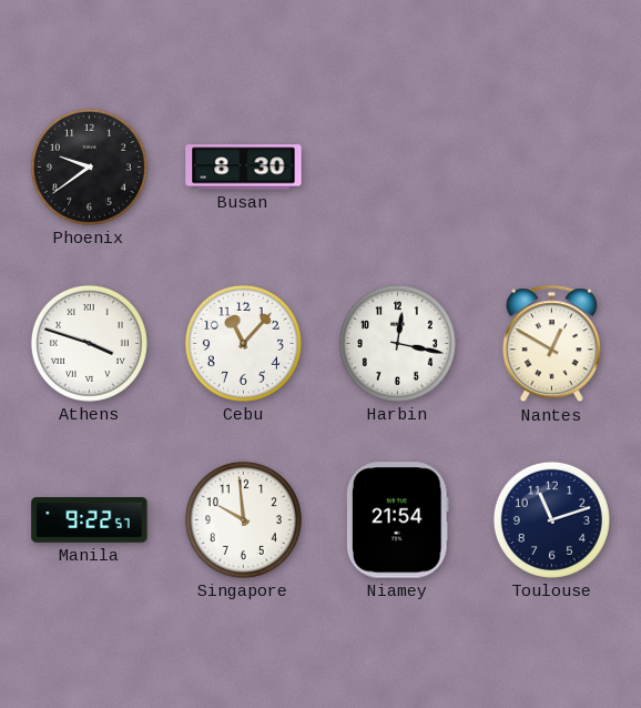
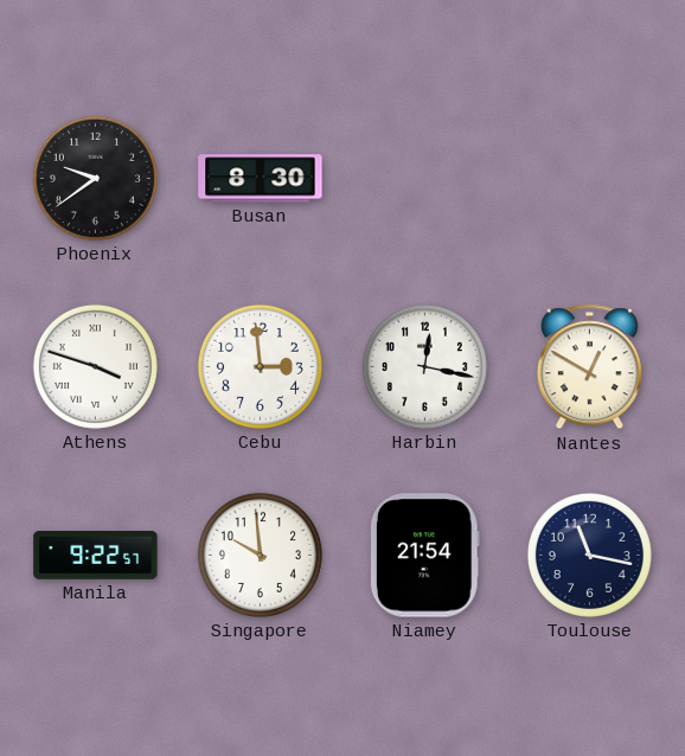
Cebu: 11:07 -> 2:59 (260, 366)
Toulouse: 11:12 -> 11:17 (589, 555)
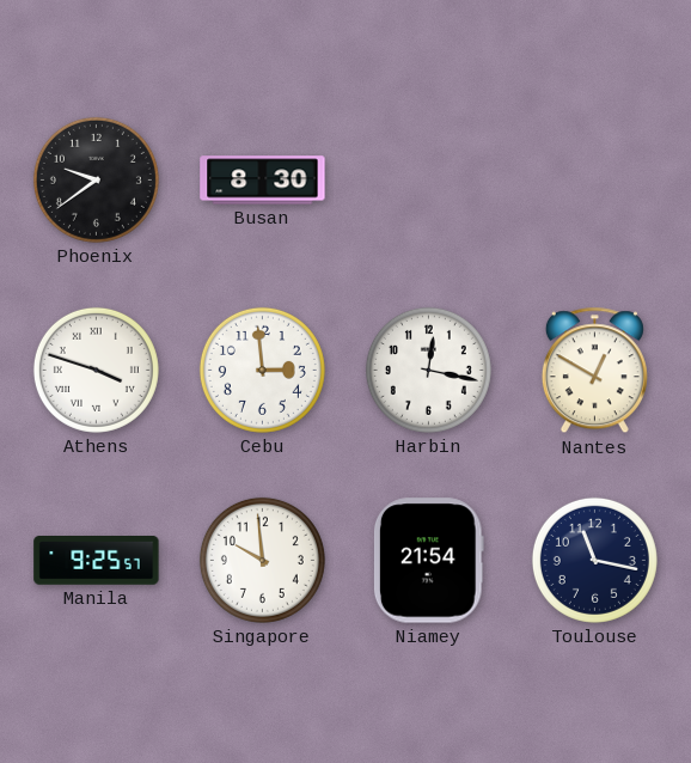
Manila: 9:22 -> 9:25 (97, 561)
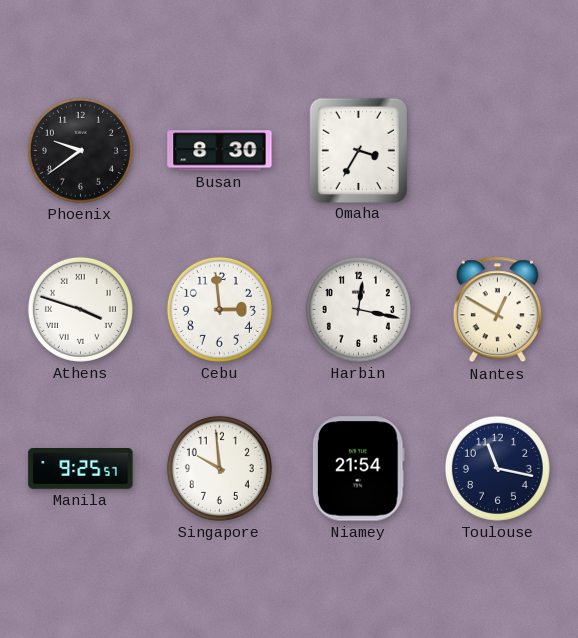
Omaha: none -> 3:35 (358, 150)
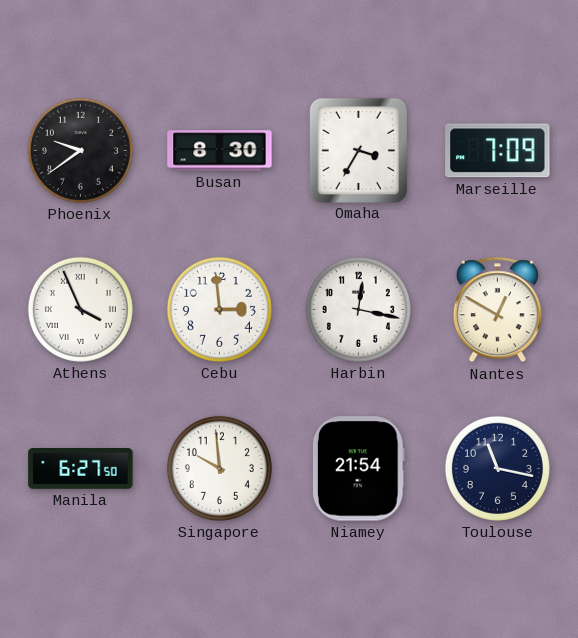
Marseille: none -> 7:09 (498, 151)
Athens: 3:48 -> 3:56 (80, 309)
Manila: 9:25 -> 6:27 (81, 469)
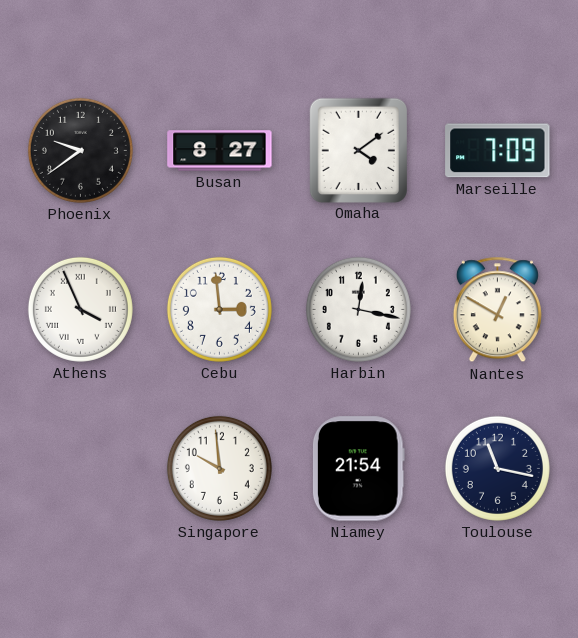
Busan: 8:30 -> 8:27 (220, 151)
Omaha: 3:35 -> 4:09 (358, 150)
Manila: 6:27 -> none (81, 469)
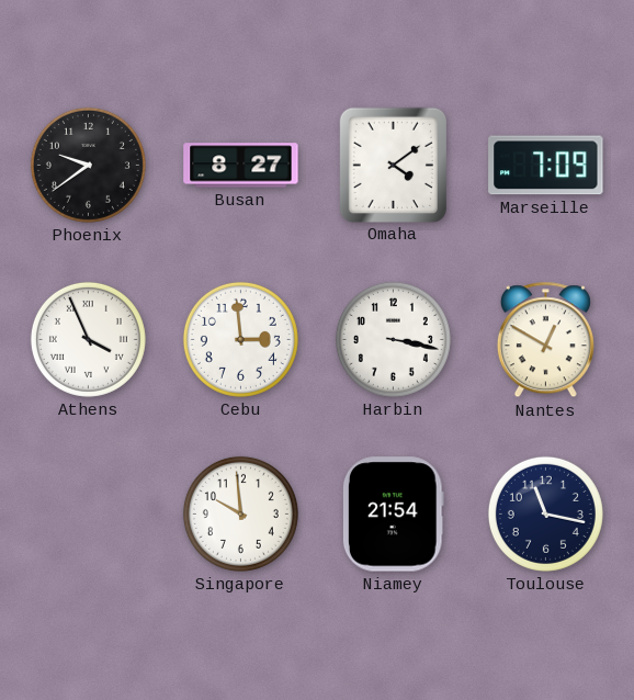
Harbin: 12:17 -> 3:17 (393, 339)
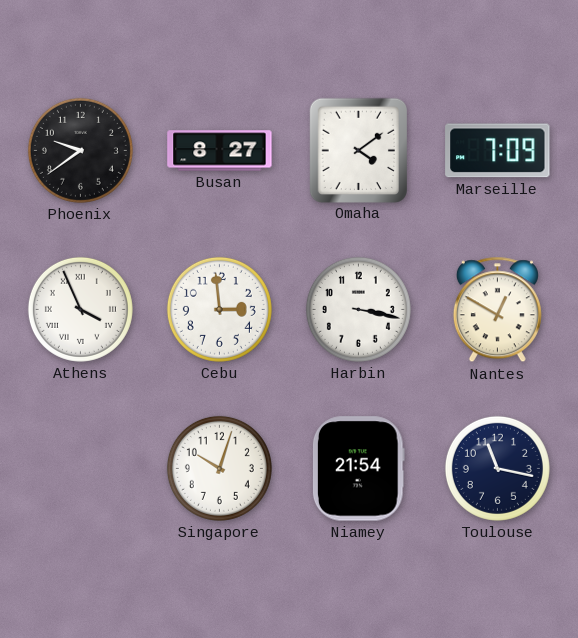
Singapore: 9:59 -> 10:03 (219, 468)
